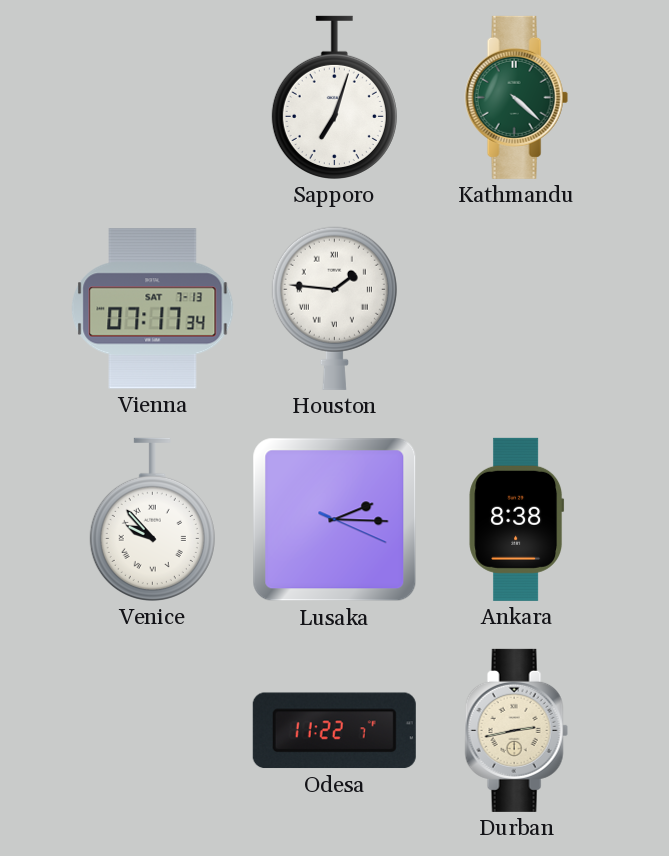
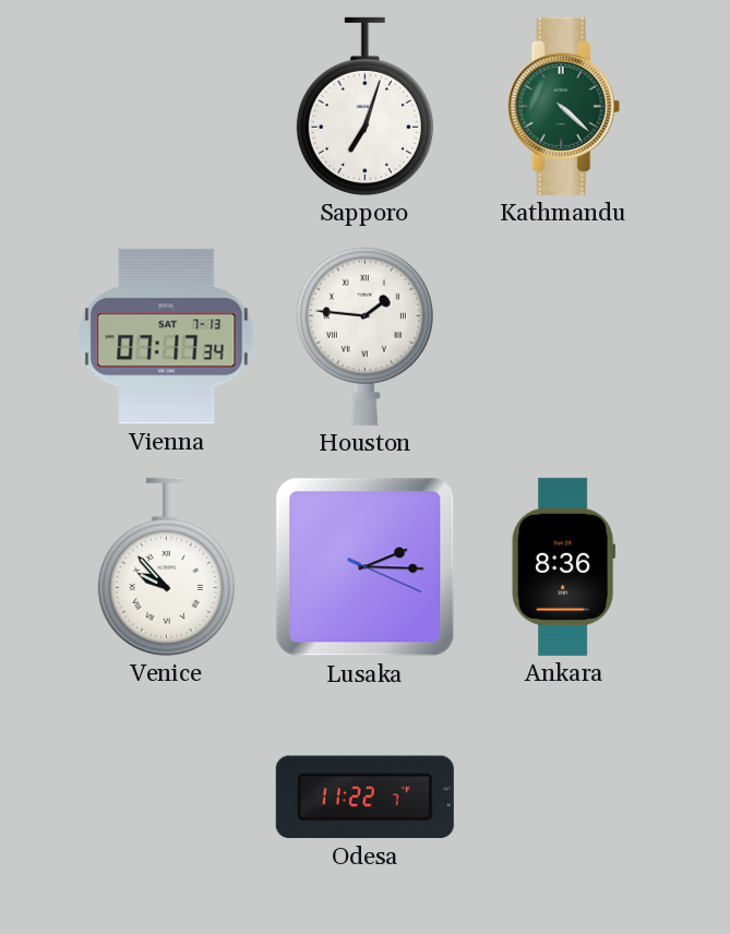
Ankara: 8:38 -> 8:36 (564, 566)
Durban: 2:43 -> none (516, 730)
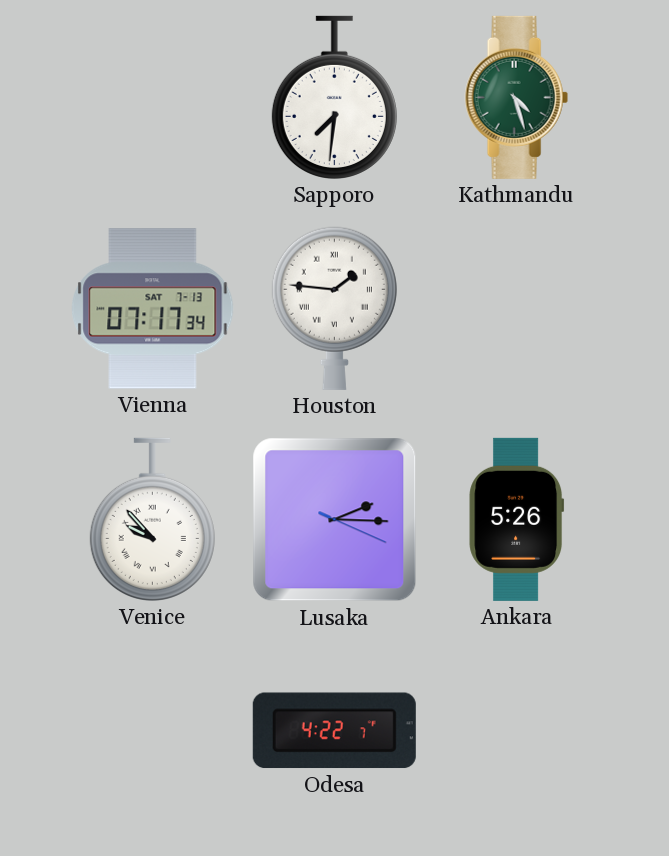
Sapporo: 7:03 -> 7:31 (334, 97)
Kathmandu: 4:22 -> 4:27 (516, 97)
Ankara: 8:36 -> 5:26 (517, 519)
Odesa: 11:22 -> 4:22 (334, 731)
